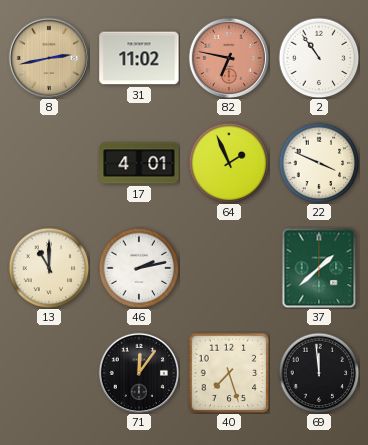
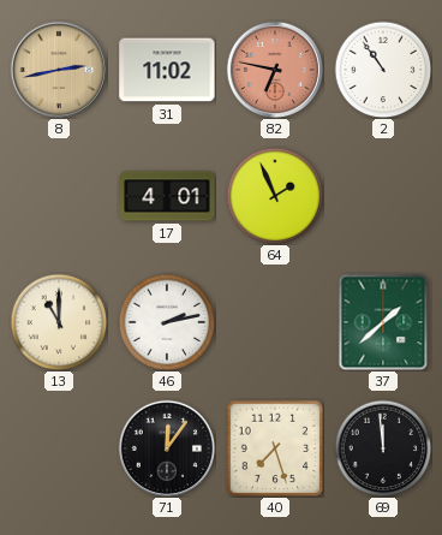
22: 3:49 -> none (319, 163)
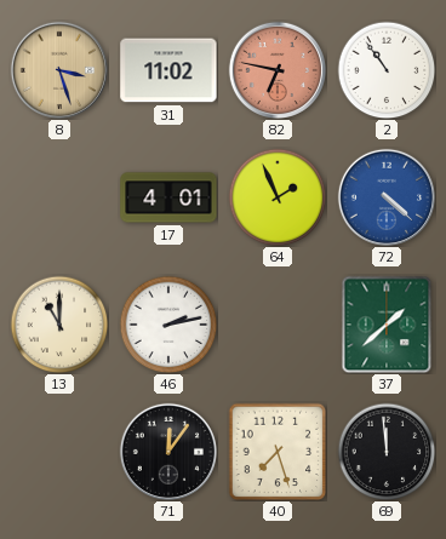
8: 2:43 -> 3:27 (58, 69)
72: none -> 4:22 (385, 196)
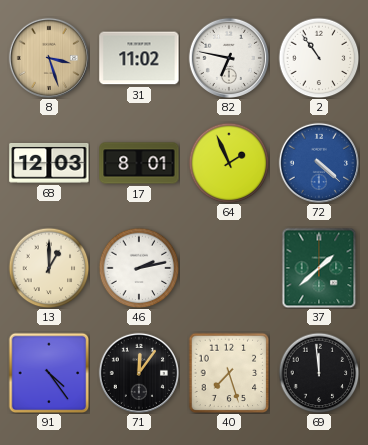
82 dial: salmon -> white (228, 57)
68: none -> 12:03 (49, 163)
17: 4:01 -> 8:01 (139, 163)
13: 11:00 -> 1:00 (49, 268)
91: none -> 4:24 (49, 373)
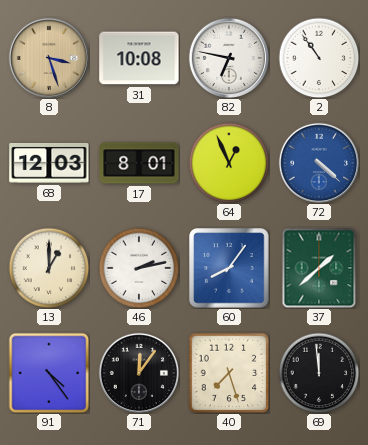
31: 11:02 -> 10:08 (139, 58)
64: 1:56 -> 12:56 (229, 163)
60: none -> 8:06 (229, 268)
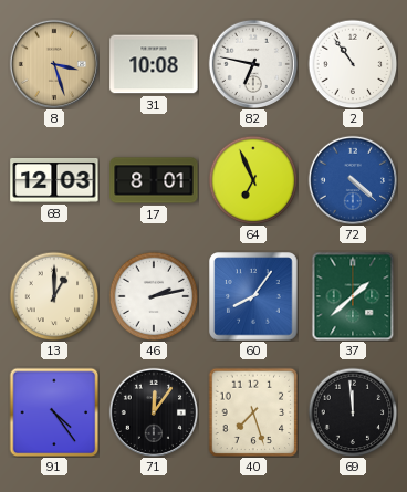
64: 12:56 -> 6:56 (253, 180)
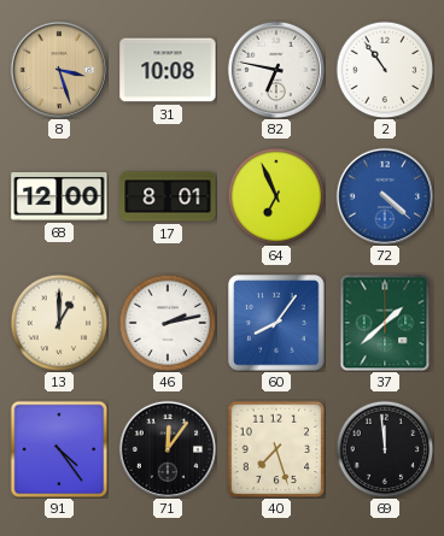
68: 12:03 -> 12:00 (59, 196)
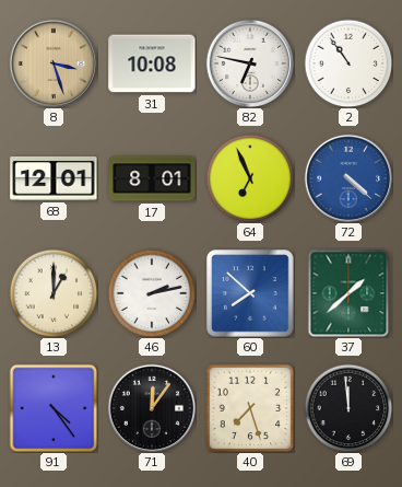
68: 12:00 -> 12:01 (54, 178)
60: 8:06 -> 7:52 (250, 293)
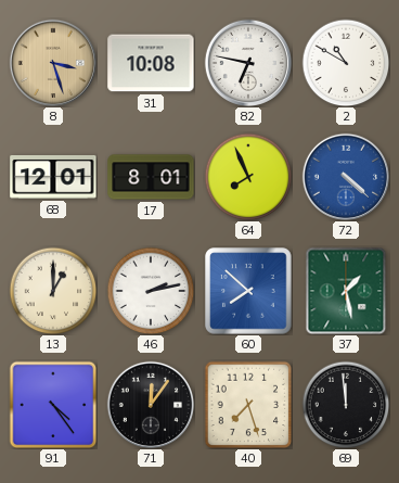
2: 10:54 -> 10:50 (346, 63)
64: 6:56 -> 7:56 (248, 177)
37: 1:38 -> 1:28 (346, 291)
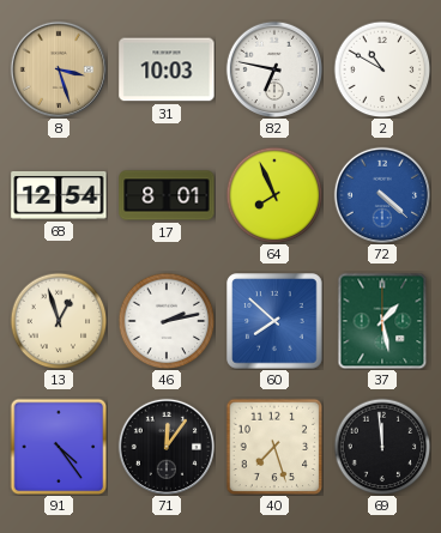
31: 10:08 -> 10:03 (167, 69)
68: 12:01 -> 12:54 (59, 195)
13: 1:00 -> 12:57 (59, 321)
